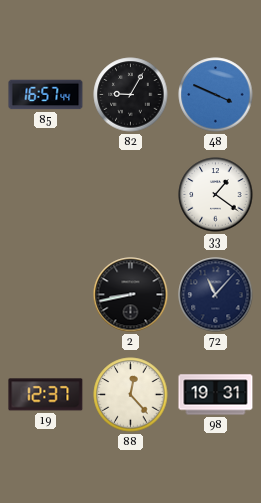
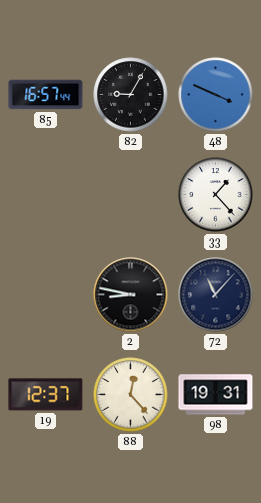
33: 1:21 -> 1:23 (216, 195)
2: 8:43 -> 8:47 (131, 295)
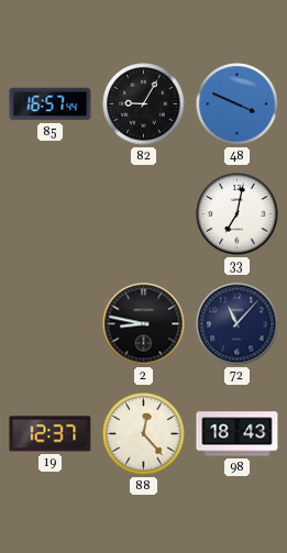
33: 1:23 -> 7:02 (238, 214)
98: 19:31 -> 18:43 (238, 434)
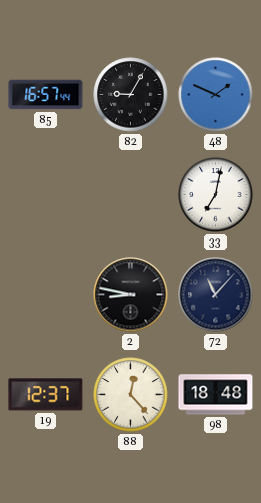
48: 3:49 -> 1:49 (216, 95)
98: 18:43 -> 18:48 (216, 395)
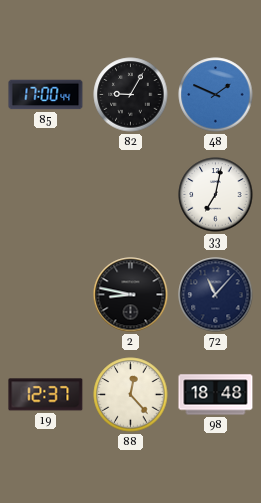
85: 16:57 -> 17:00 (46, 95)
